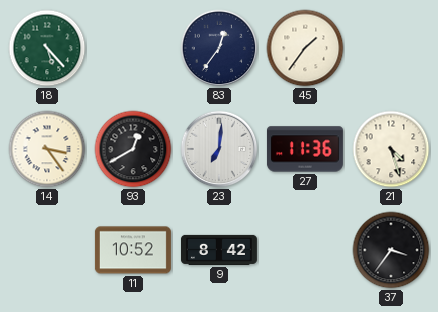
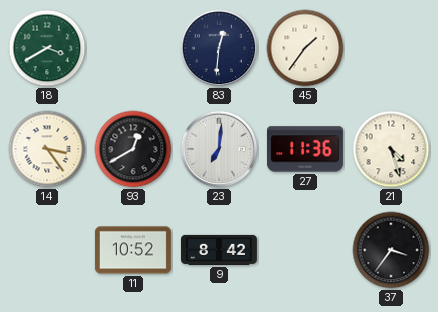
18: 5:23 -> 3:40 (47, 48)
83: 12:36 -> 12:31 (219, 48)
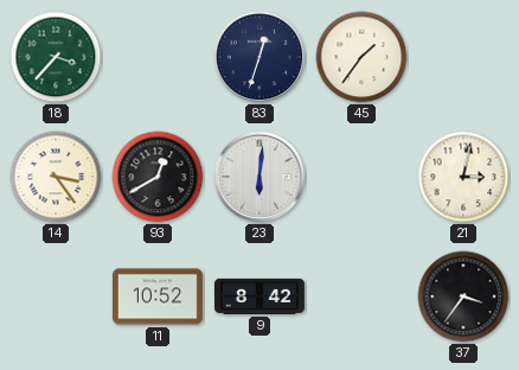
18: 3:40 -> 3:37 (56, 57)
83: 12:31 -> 12:33 (259, 57)
23: 7:01 -> 6:01 (259, 177)
27: 11:36 -> none (305, 149)
21: 4:27 -> 3:02 (463, 177)
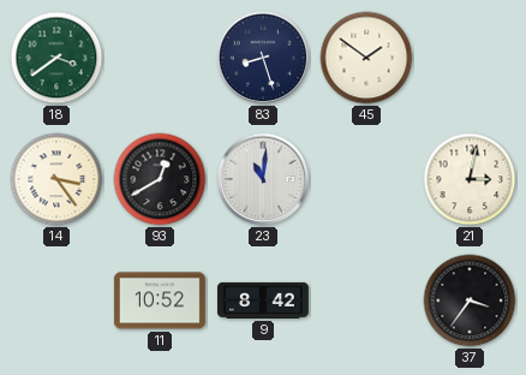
18: 3:37 -> 3:39 (56, 58)
83: 12:33 -> 8:27 (263, 58)
45: 1:36 -> 1:51 (366, 58)
23: 6:01 -> 11:01 (263, 179)
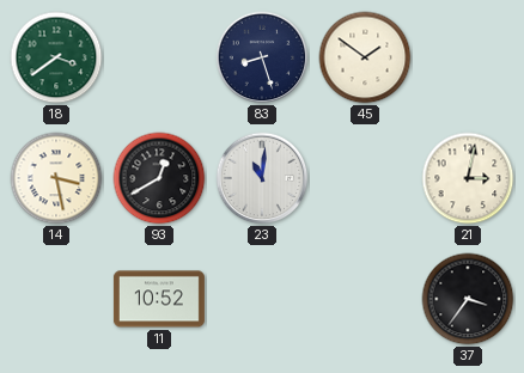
14: 3:24 -> 3:28 (56, 178)
9: 8:42 -> none (263, 300)
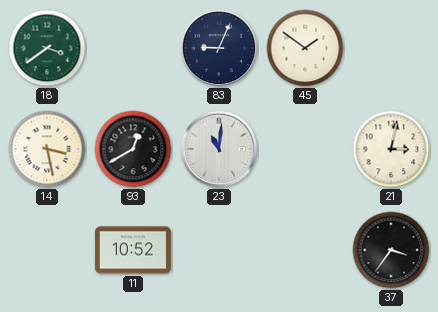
83: 8:27 -> 9:04 (219, 48)
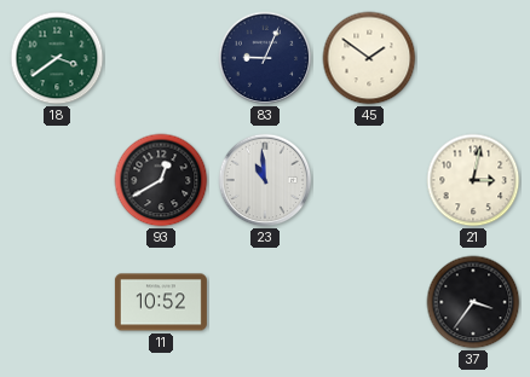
14: 3:28 -> none (47, 149)
23: 11:01 -> 10:59 (265, 180)
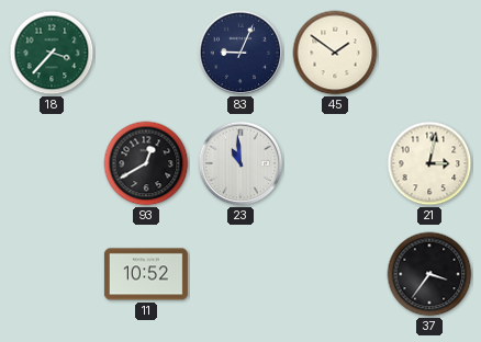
18: 3:39 -> 3:37 (52, 53)
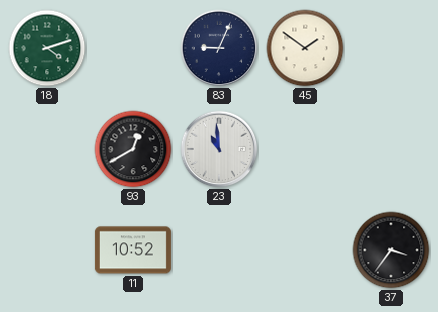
18: 3:37 -> 4:12 (47, 48)
21: 3:02 -> none (429, 163)
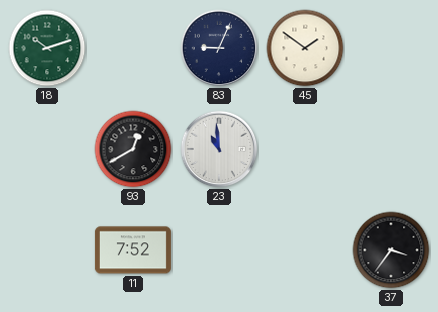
18: 4:12 -> 10:12 (47, 48)
11: 10:52 -> 7:52 (133, 250)
